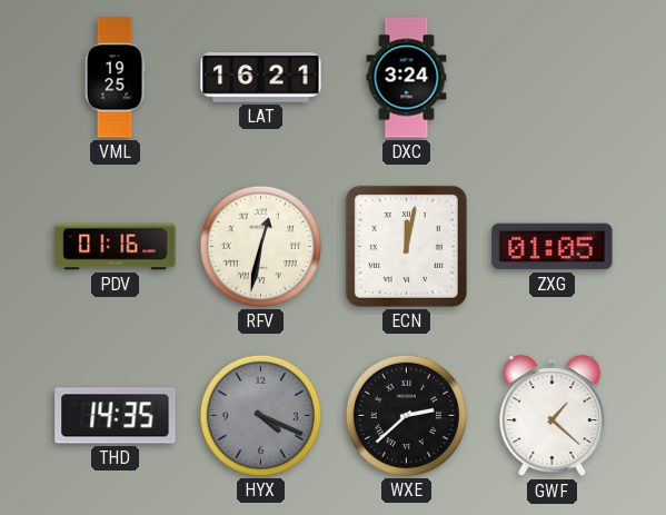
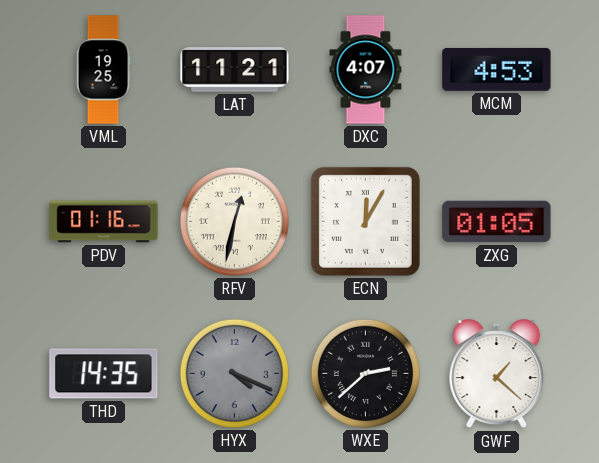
LAT: 16:21 -> 11:21 (235, 70)
DXC: 3:24 -> 4:07 (366, 70)
MCM: none -> 4:53 (497, 69)
ECN: 12:02 -> 12:05 (365, 221)
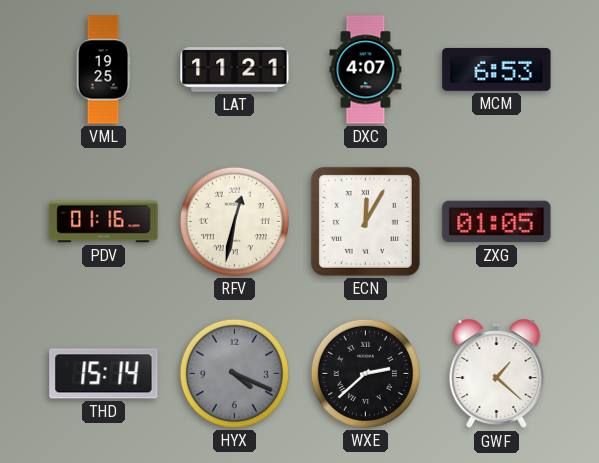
MCM: 4:53 -> 6:53 (497, 69)
THD: 14:35 -> 15:14 (104, 374)
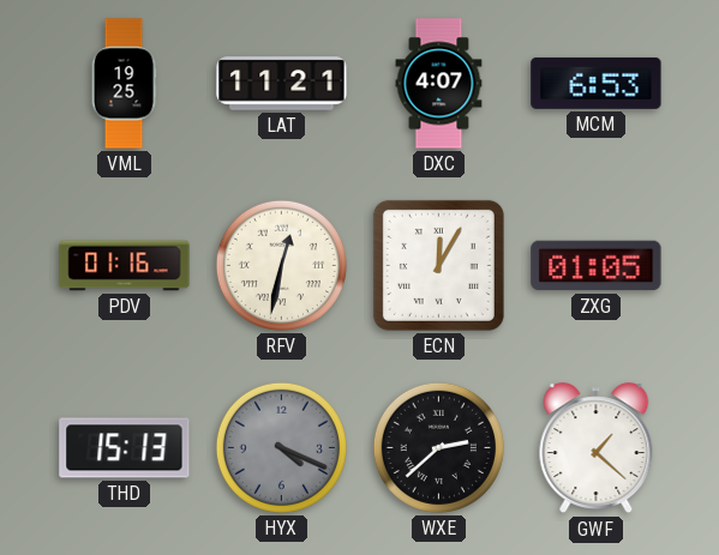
THD: 15:14 -> 15:13 (125, 448)
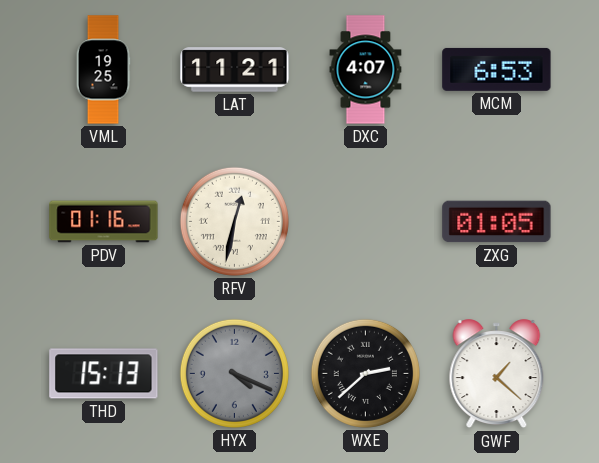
ECN: 12:05 -> none (438, 265)
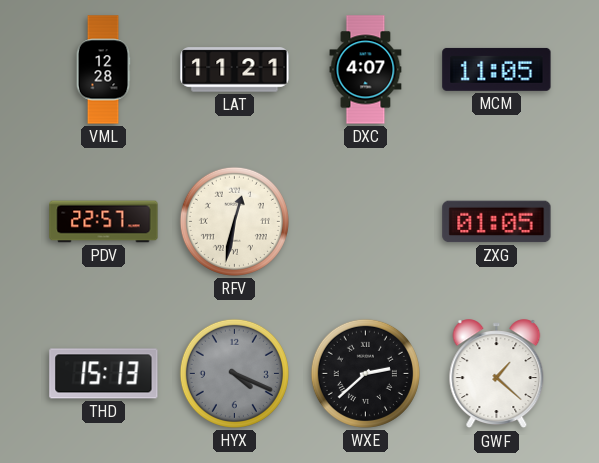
VML: 19:25 -> 12:28 (103, 70)
MCM: 6:53 -> 11:05 (497, 69)
PDV: 01:16 -> 22:57 (104, 222)
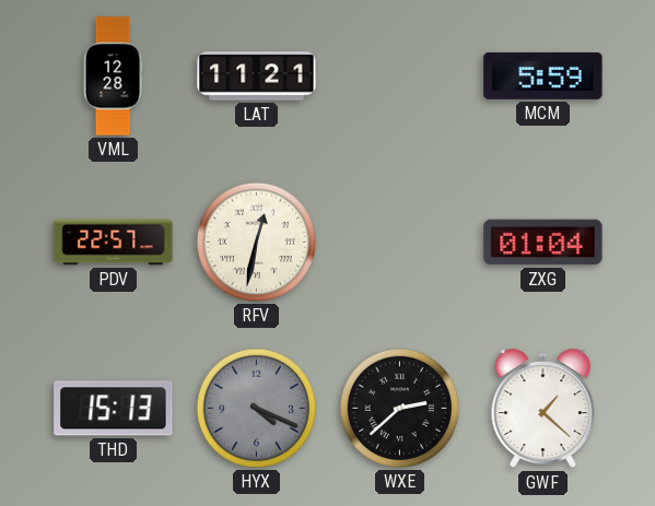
DXC: 4:07 -> none (366, 70)
MCM: 11:05 -> 5:59 (543, 75)
ZXG: 01:05 -> 01:04 (543, 243)
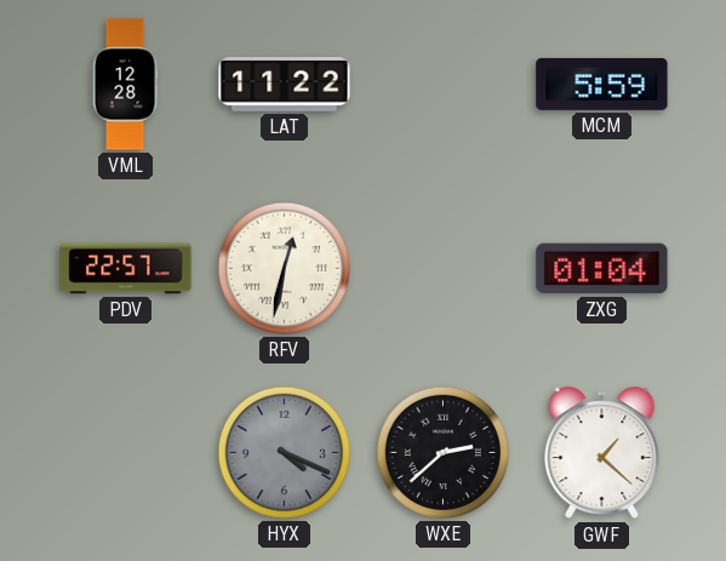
LAT: 11:21 -> 11:22 (285, 85)
THD: 15:13 -> none (114, 409)
